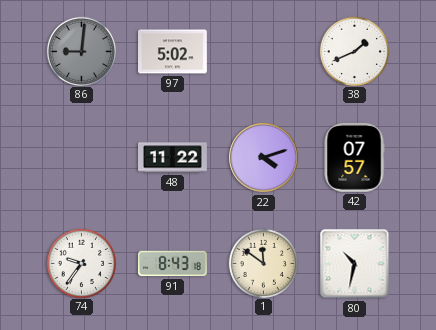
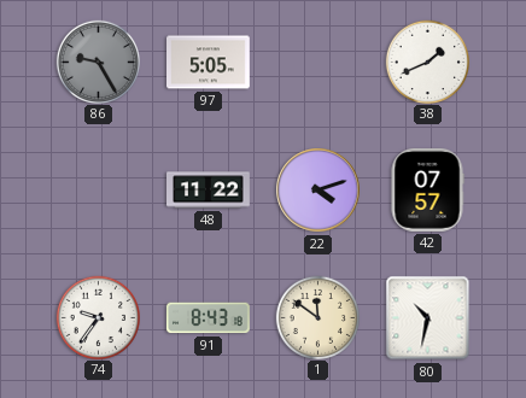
86: 9:01 -> 9:25 (98, 62)
97: 5:02 -> 5:05 (209, 63)
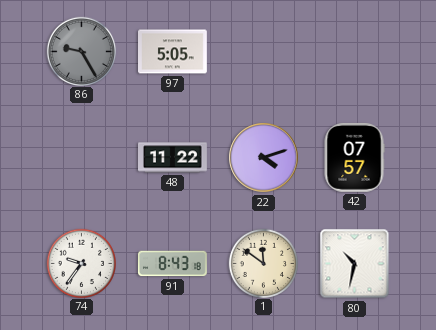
38: 1:41 -> none (427, 62)
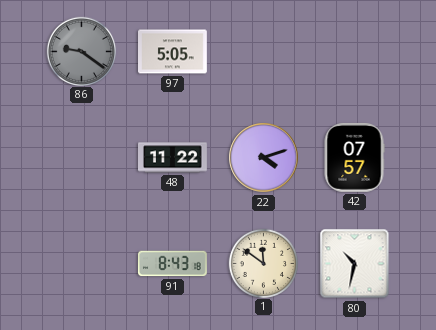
86: 9:25 -> 9:21 (81, 51)
74: 9:36 -> none (81, 263)
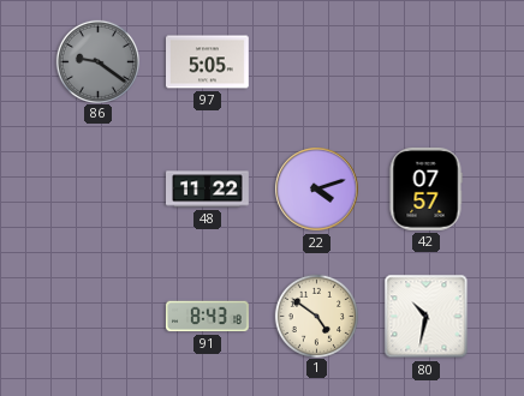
1: 11:51 -> 4:51 (316, 316)
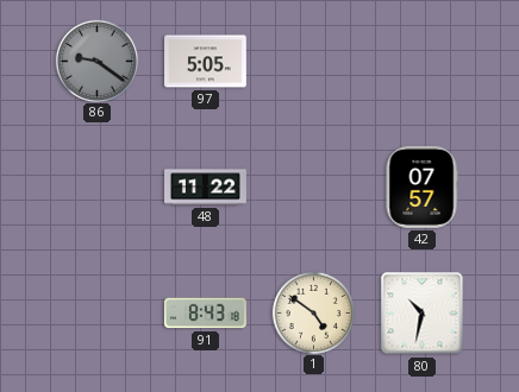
22: 4:12 -> none (317, 190)
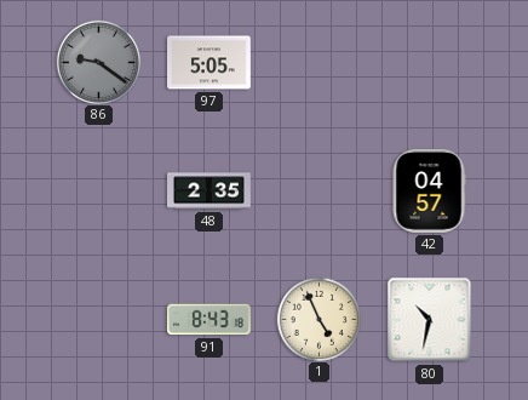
48: 11:22 -> 2:35 (210, 192)
42: 07:57 -> 04:57 (429, 192)
1: 4:51 -> 4:56 (318, 319)
